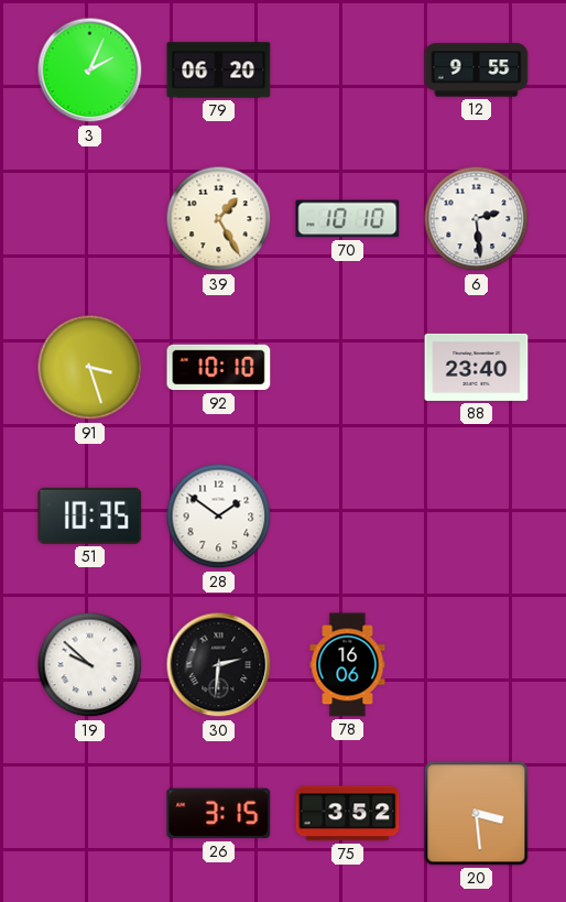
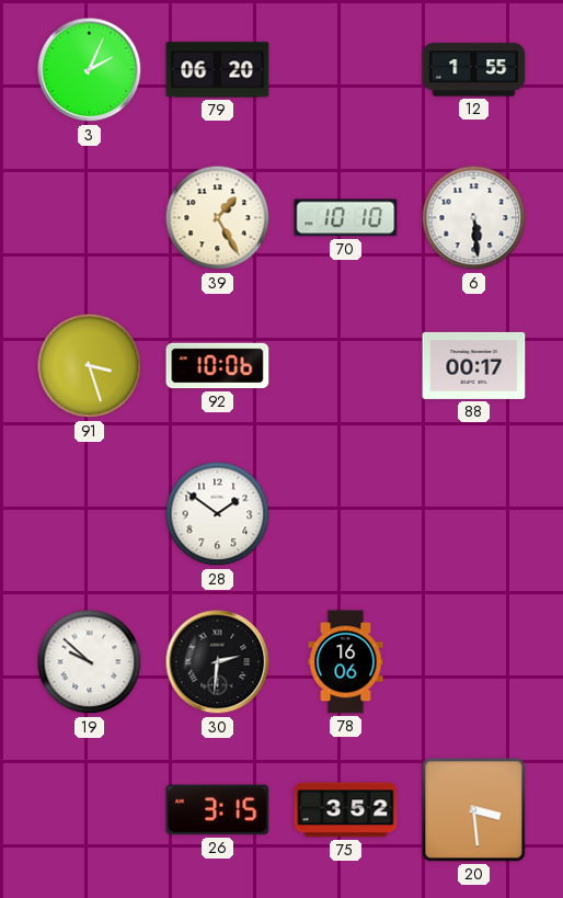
12: 9:55 -> 1:55 (474, 70)
6: 2:29 -> 5:29 (474, 218)
92: 10:10 -> 10:06 (218, 366)
88: 23:40 -> 00:17 (474, 365)
51: 10:35 -> none (90, 515)
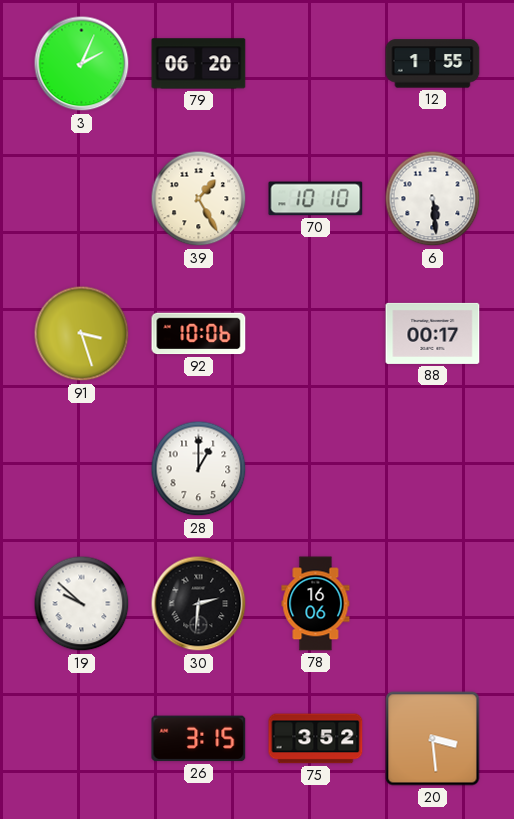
28: 1:51 -> 1:00 (199, 469)
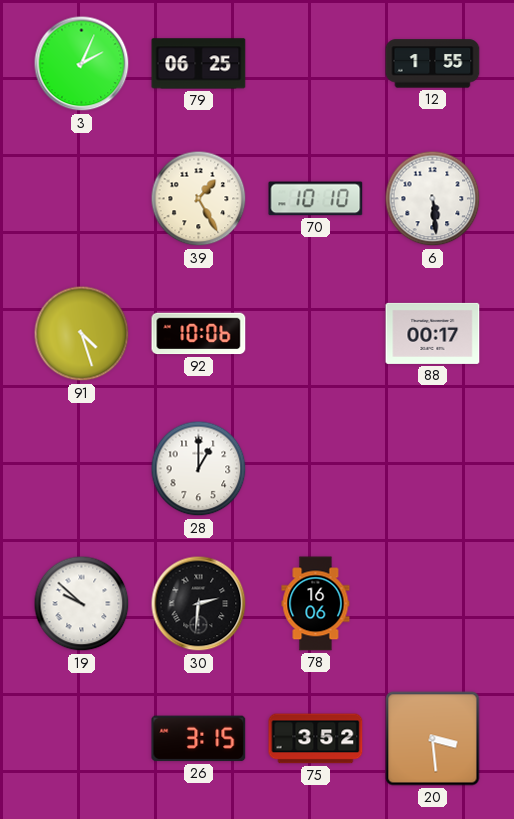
79: 06:20 -> 06:25 (199, 64)
91: 3:27 -> 4:27 (82, 334)
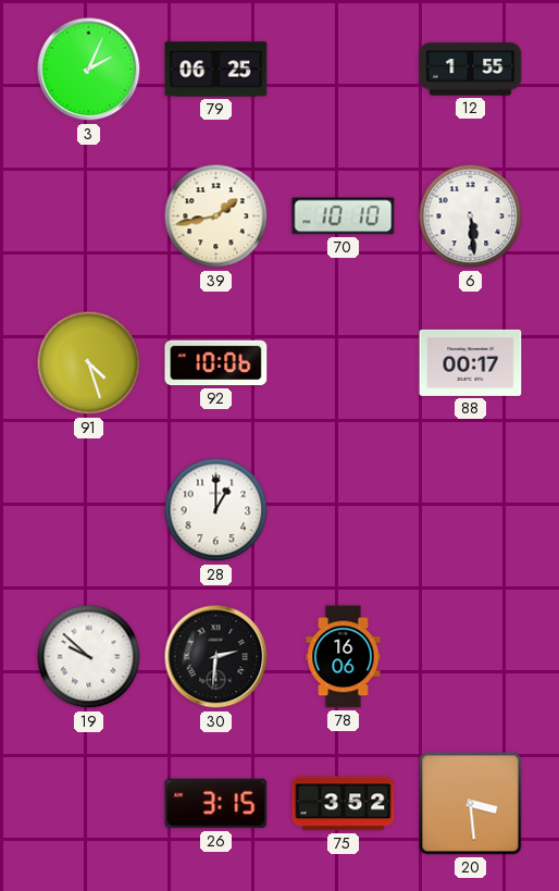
39: 1:25 -> 1:43 (216, 216)
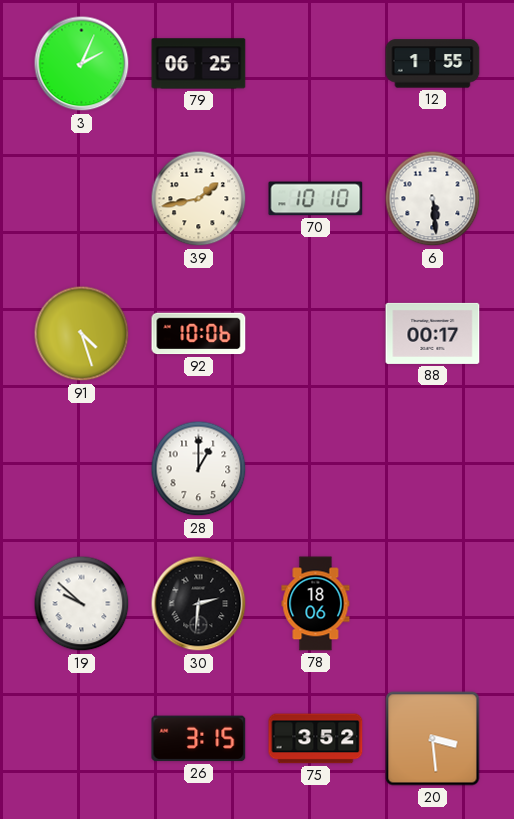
78: 16:06 -> 18:06 (316, 604)
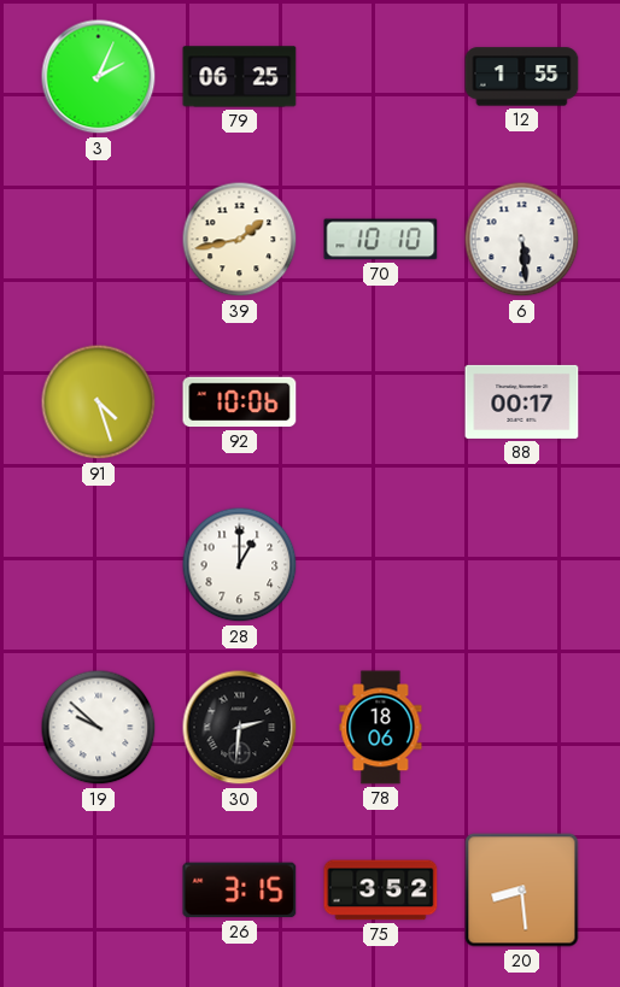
20: 3:29 -> 8:29 (522, 891)
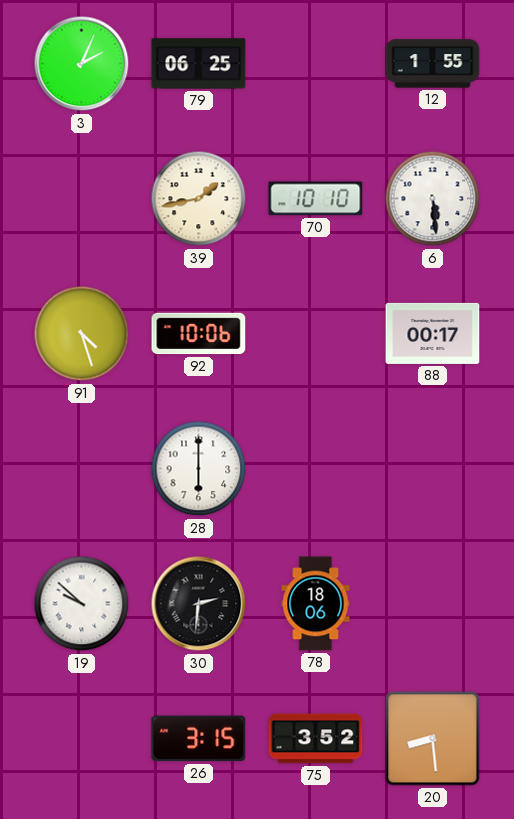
28: 1:00 -> 6:00 (199, 469)
